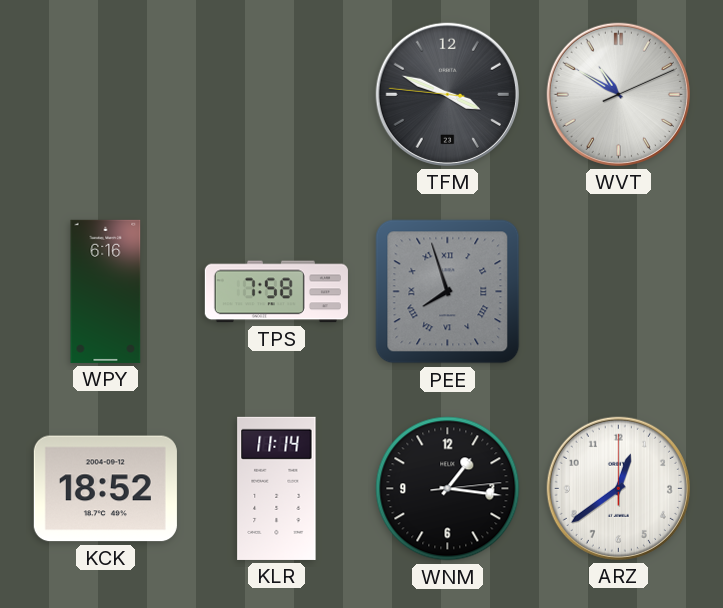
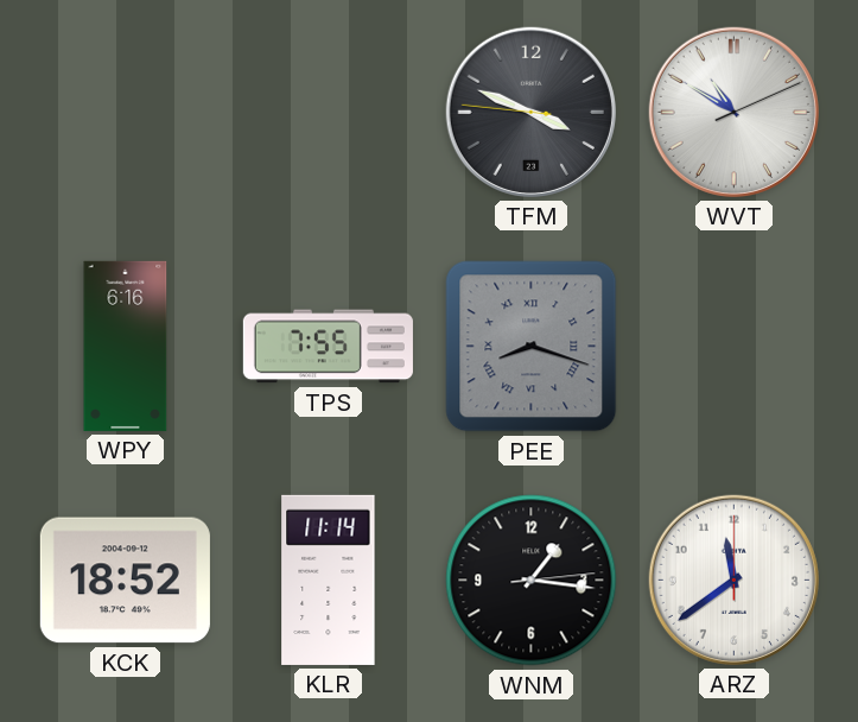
TPS: 7:58 -> 7:55 (328, 347)
PEE: 7:57 -> 8:18 (532, 347)
ARZ: 12:39 -> 11:39 (733, 579)
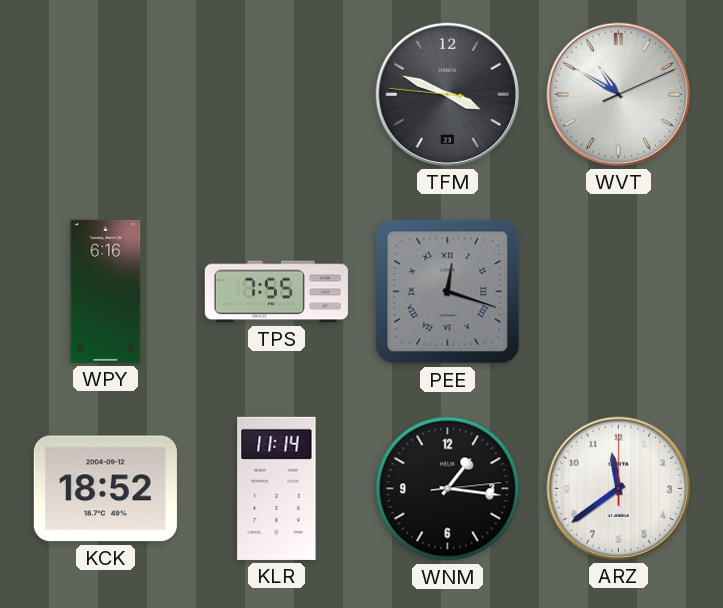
PEE: 8:18 -> 12:18 (448, 292)
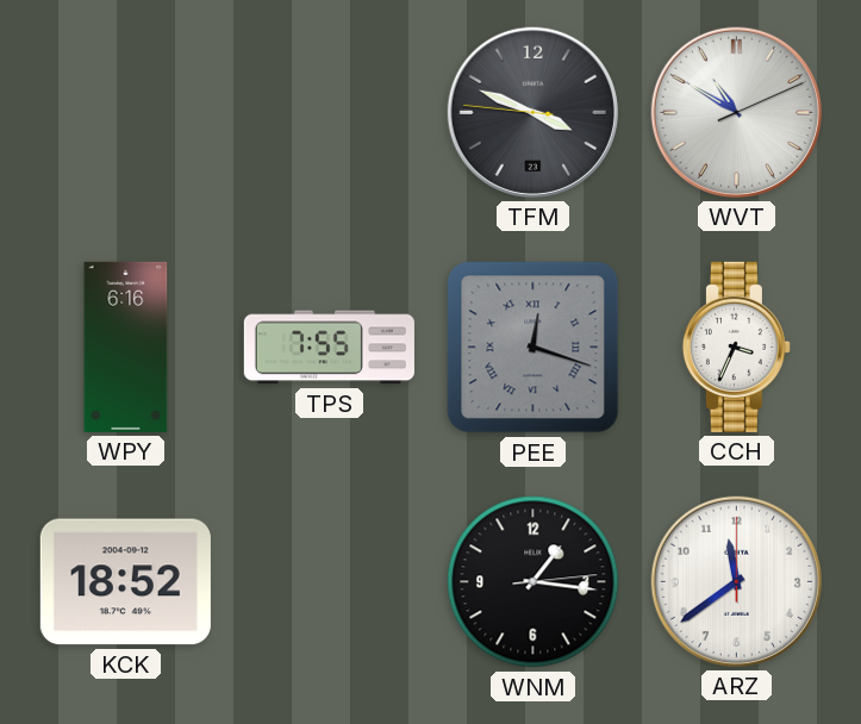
CCH: none -> 3:34 (736, 347)
KLR: 11:14 -> none (277, 488)
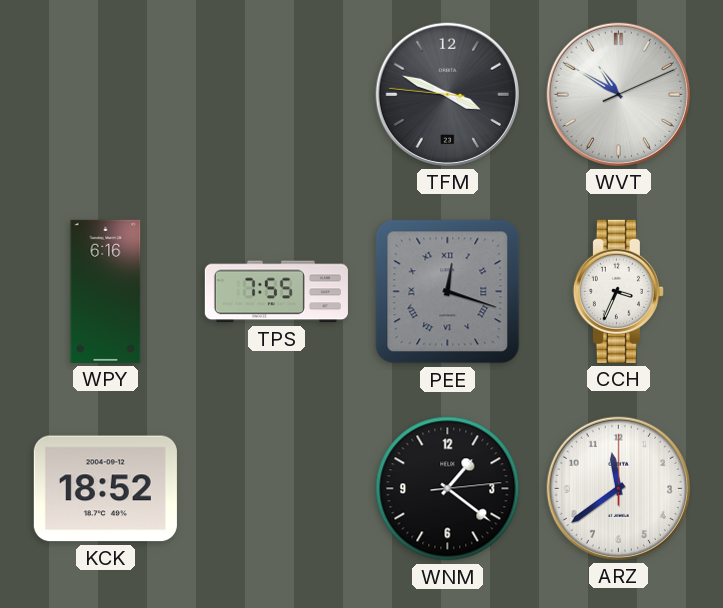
WNM: 1:16 -> 1:21 (448, 489)
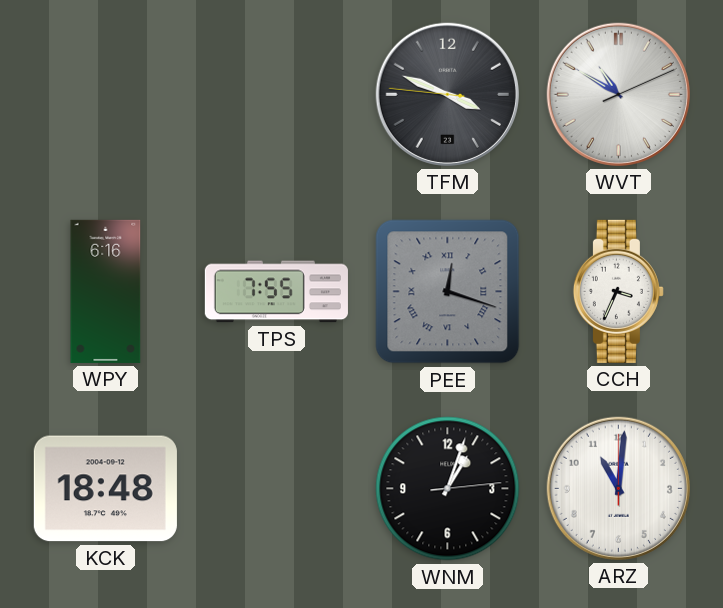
KCK: 18:52 -> 18:48 (105, 489)
WNM: 1:21 -> 1:03 (448, 489)
ARZ: 11:39 -> 11:01 (618, 488)
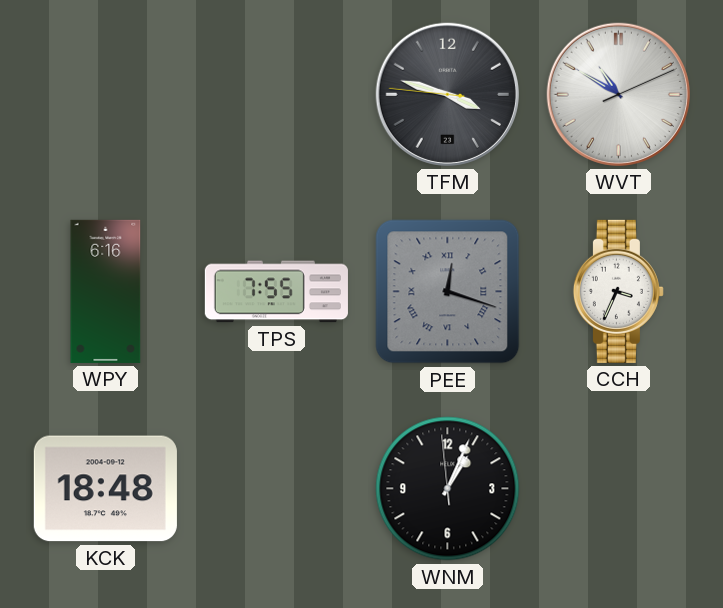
TFM: 3:48 -> 3:47 (447, 94)
WNM: 1:03:14 -> 1:03:59 (448, 489)
ARZ: 11:01 -> none (618, 488)
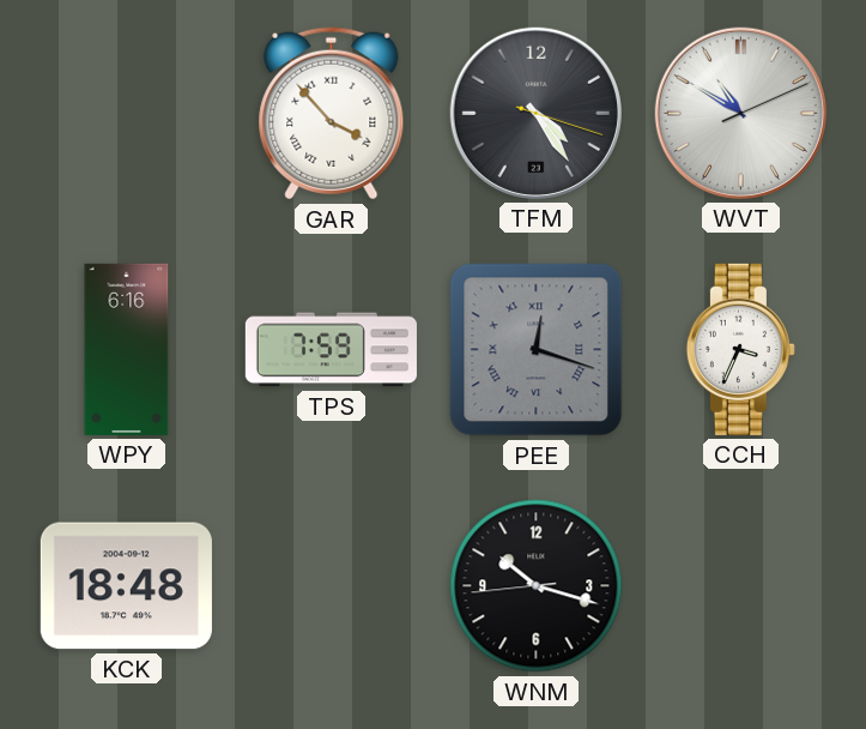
GAR: none -> 3:53 (332, 114)
TFM: 3:47 -> 4:24 (535, 113)
TPS: 7:55 -> 7:59 (331, 350)
WNM: 1:03 -> 10:17 (537, 586)
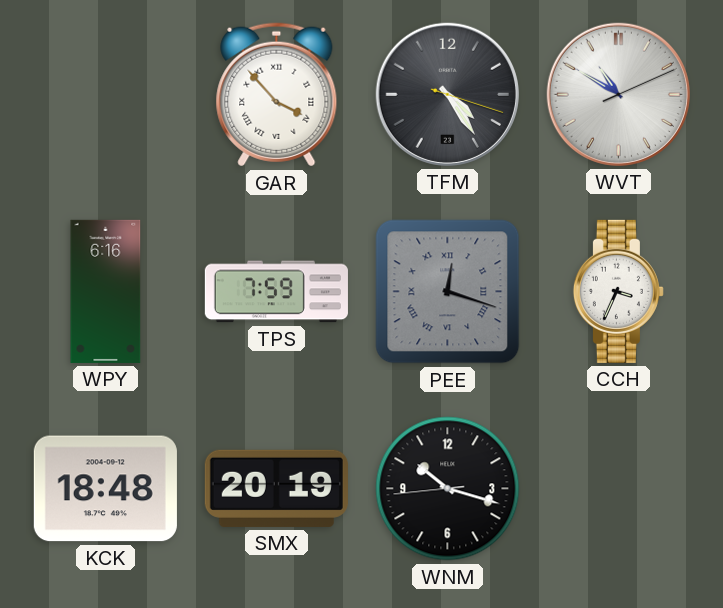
SMX: none -> 20:19 (276, 488)
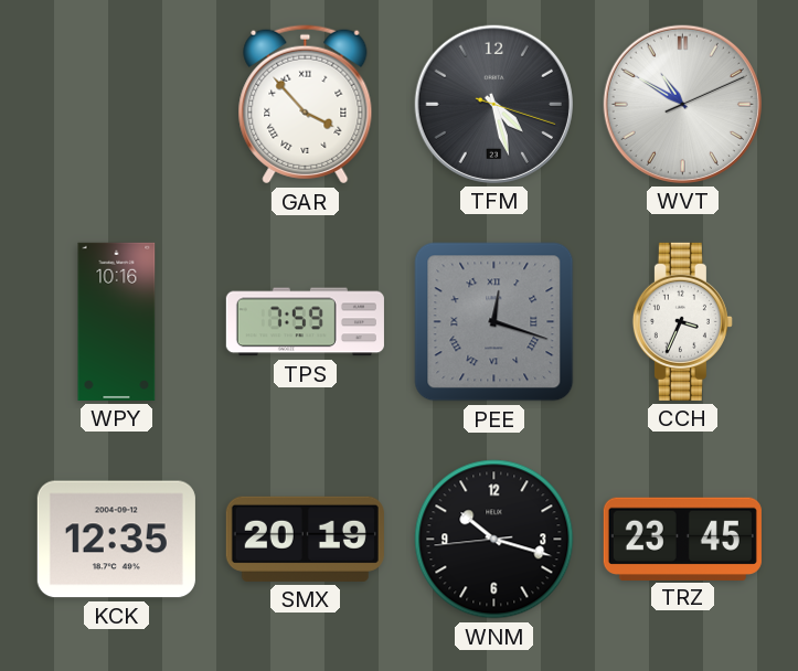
TFM: 4:24 -> 4:27 (493, 104)
WPY: 6:16 -> 10:16 (117, 321)
KCK: 18:48 -> 12:35 (116, 540)
TRZ: none -> 23:45 (682, 539)
